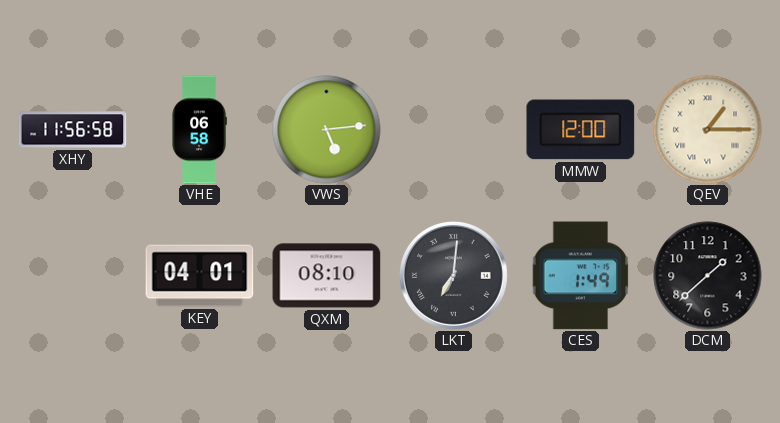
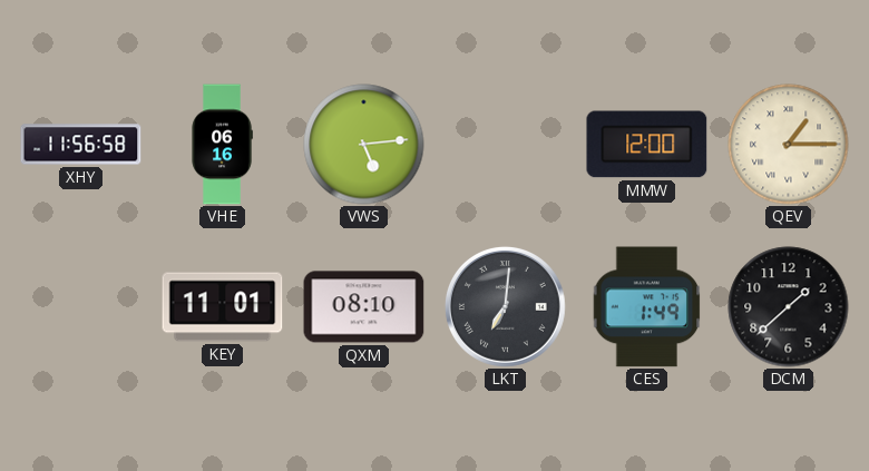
VHE: 06:58 -> 06:16 (222, 145)
KEY: 04:01 -> 11:01 (223, 307)
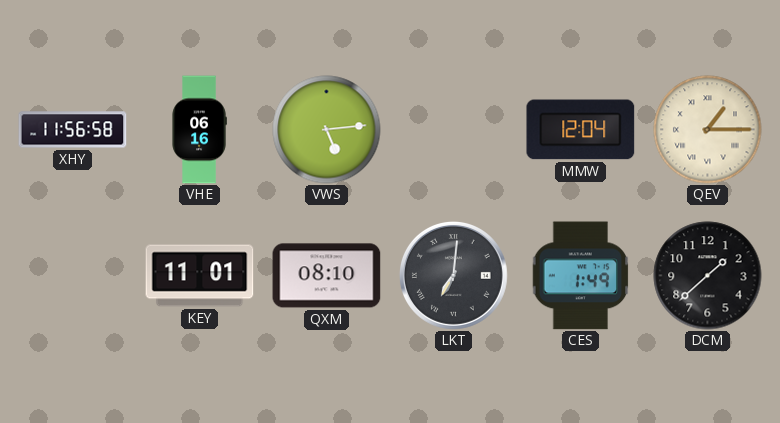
MMW: 12:00 -> 12:04 (581, 130)
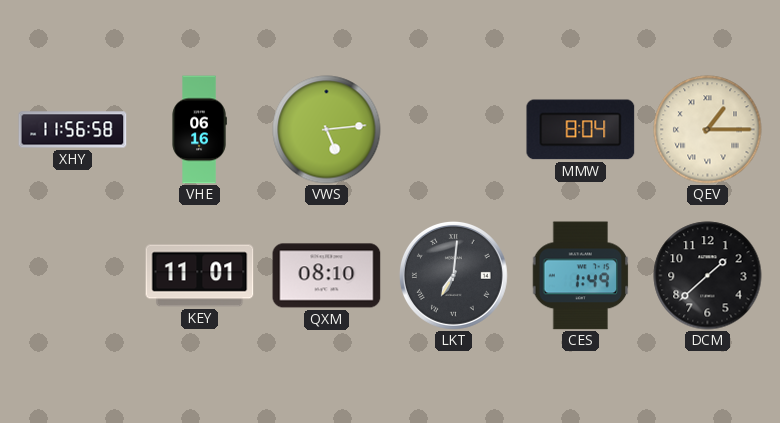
MMW: 12:04 -> 8:04 (581, 130)
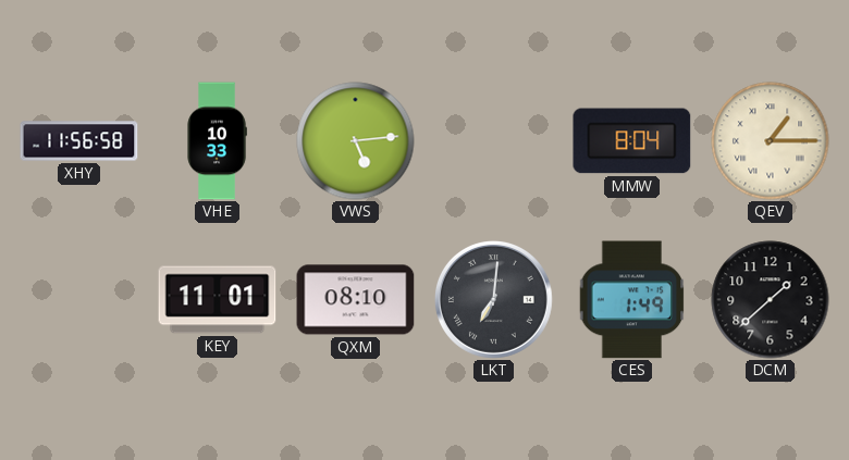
VHE: 06:16 -> 10:33 (217, 141)
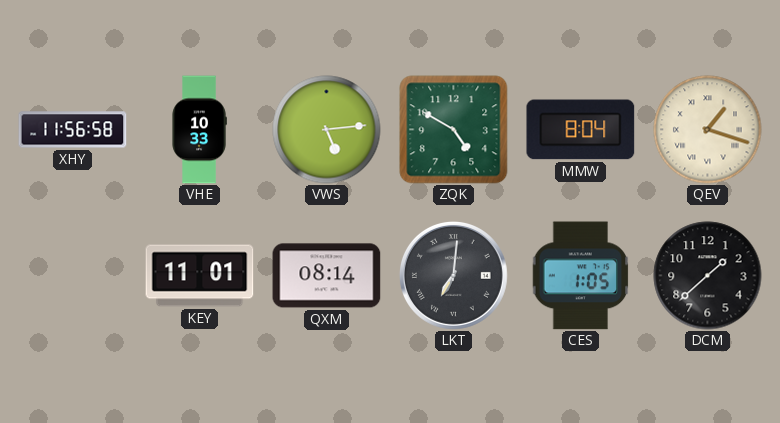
ZQK: none -> 4:50 (454, 130)
QEV: 1:15 -> 1:18 (708, 130)
QXM: 08:10 -> 08:14 (327, 276)
CES: 1:49 -> 1:05 (581, 276)
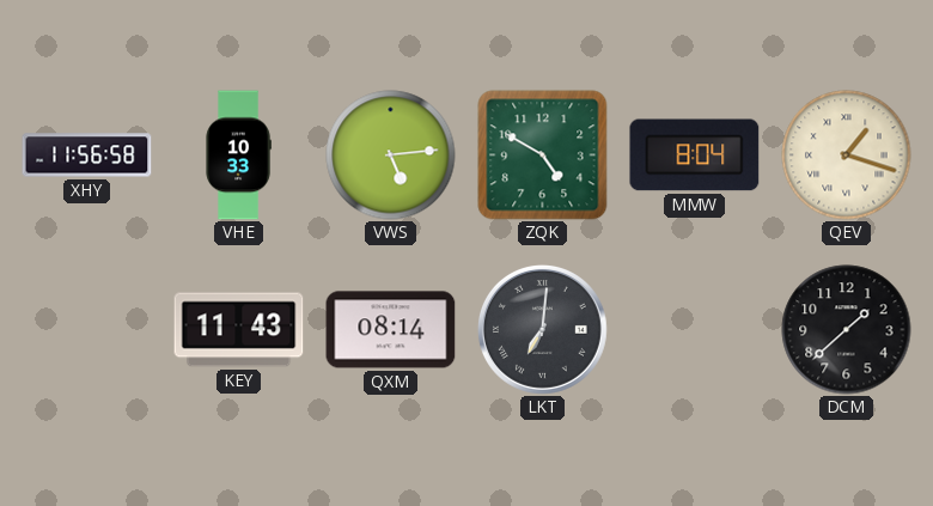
KEY: 11:01 -> 11:43 (239, 330)
CES: 1:05 -> none (581, 276)
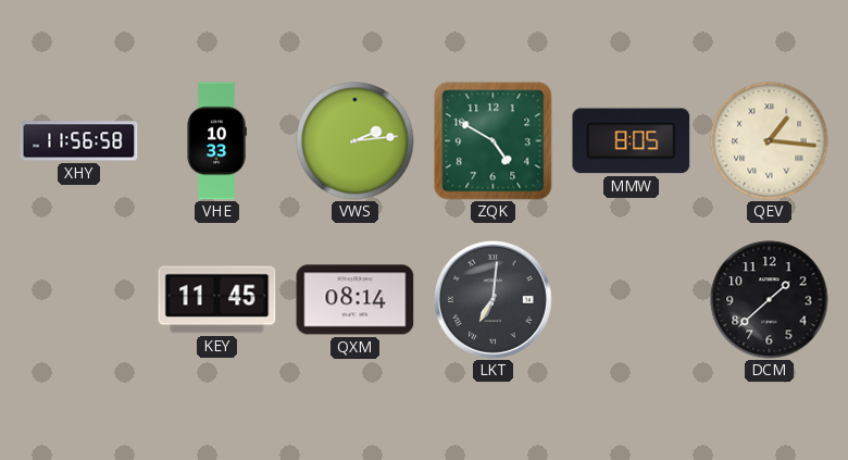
VWS: 5:14 -> 2:14 (356, 141)
MMW: 8:04 -> 8:05 (632, 141)
QEV: 1:18 -> 1:16 (770, 141)
KEY: 11:43 -> 11:45 (217, 300)
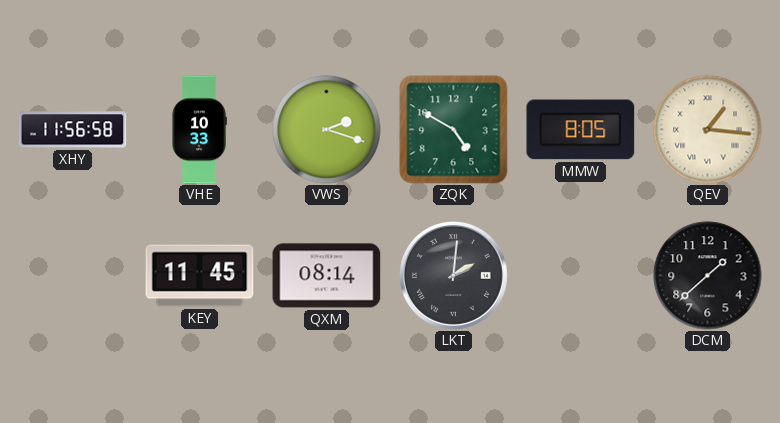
VWS: 2:14 -> 2:18 (327, 130)
LKT: 7:01 -> 2:01 (453, 275)
